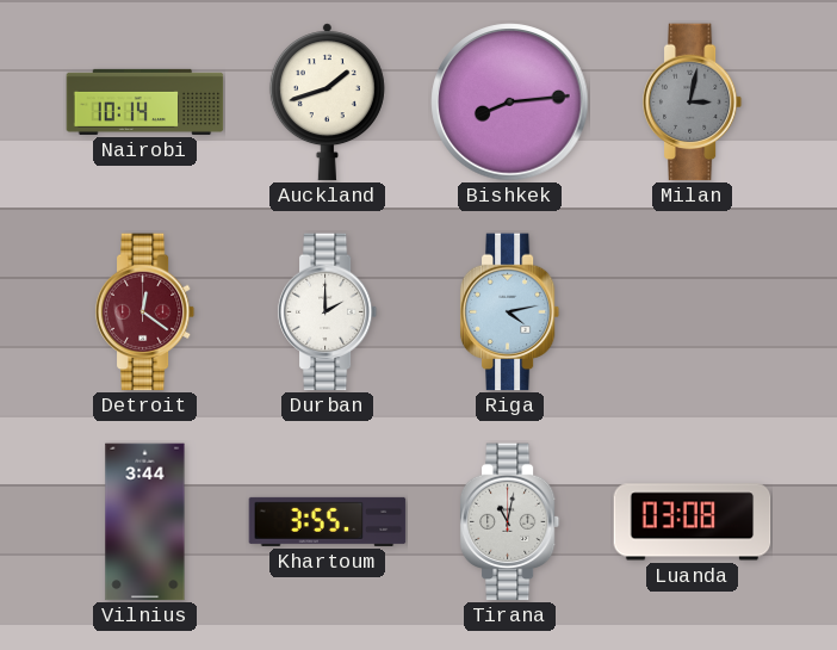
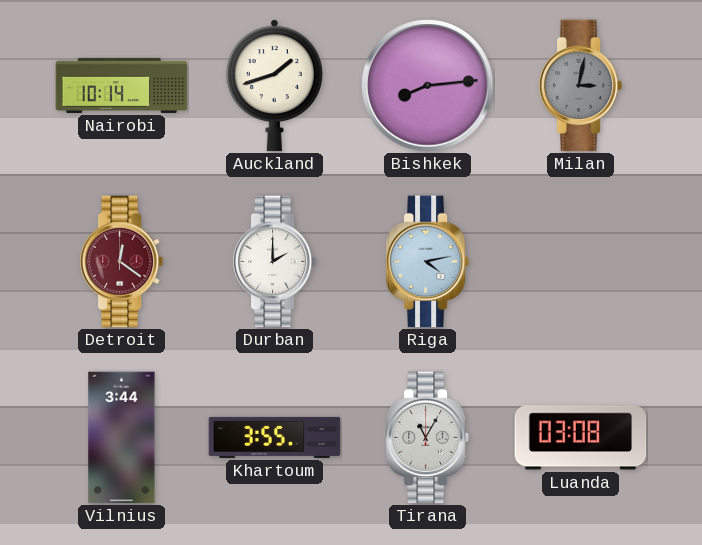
Tirana: 11:02 -> 11:05 (428, 438)
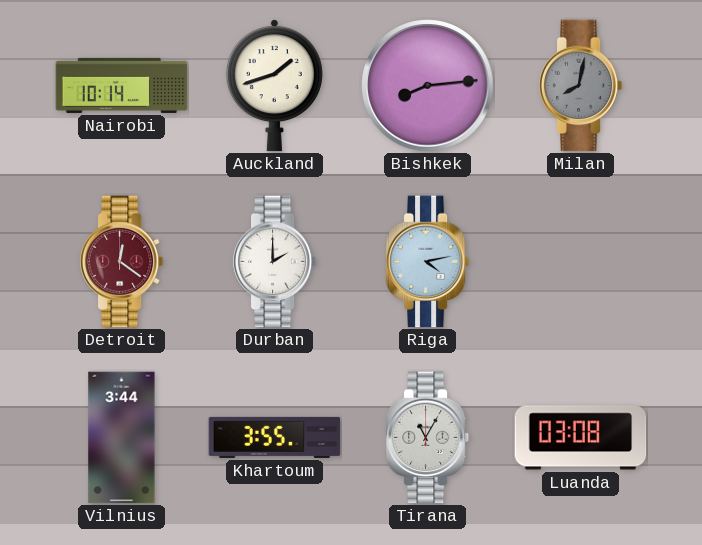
Milan: 3:02 -> 8:02 (581, 86)
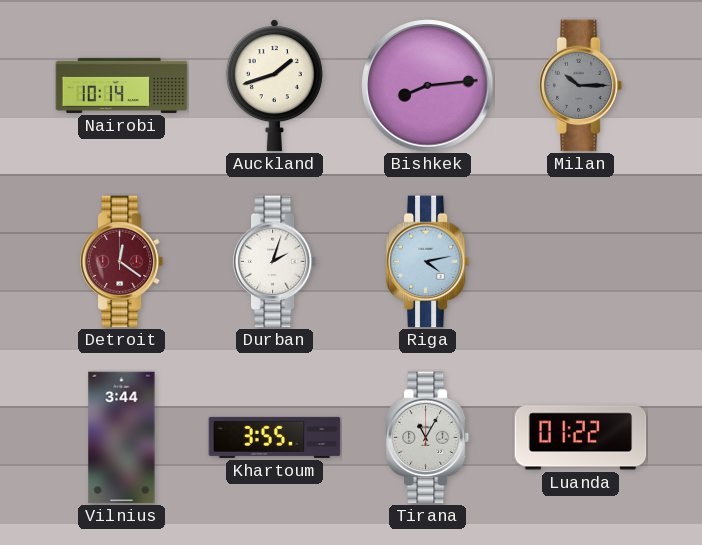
Milan: 8:02 -> 10:15 (581, 86)
Durban: 2:00 -> 2:03 (275, 262)
Luanda: 03:08 -> 01:22 (581, 438)
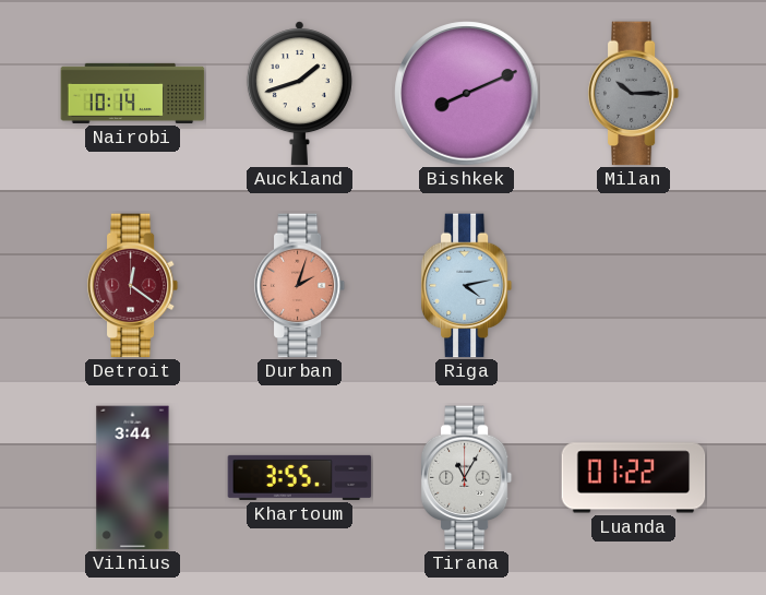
Bishkek: 8:14 -> 8:11 (467, 94)
Durban dial: white -> salmon (300, 286)
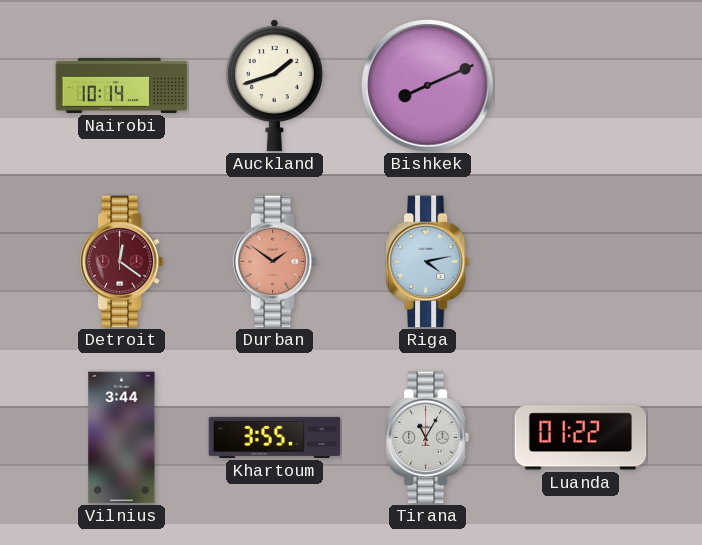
Milan: 10:15 -> none (634, 94)
Durban: 2:03 -> 1:51 (275, 262)
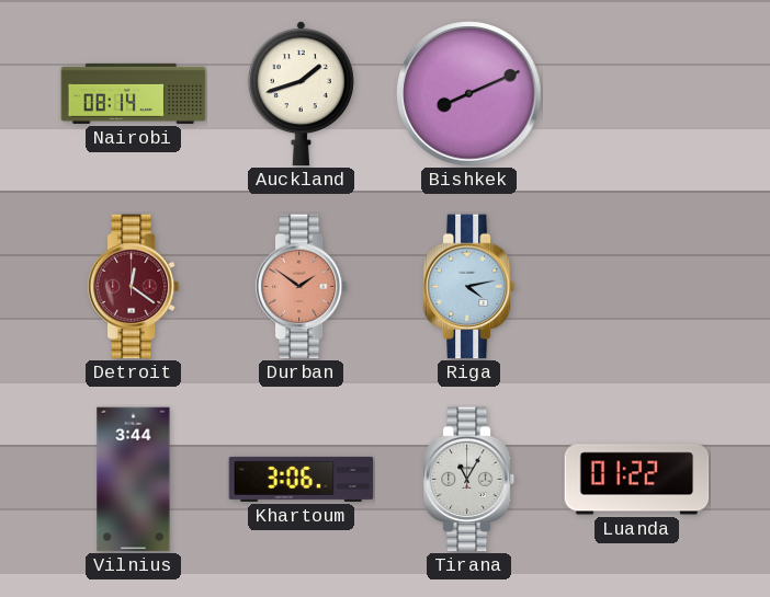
Nairobi: 10:14 -> 08:14 (134, 93)
Khartoum: 3:55 -> 3:06 (302, 479)
